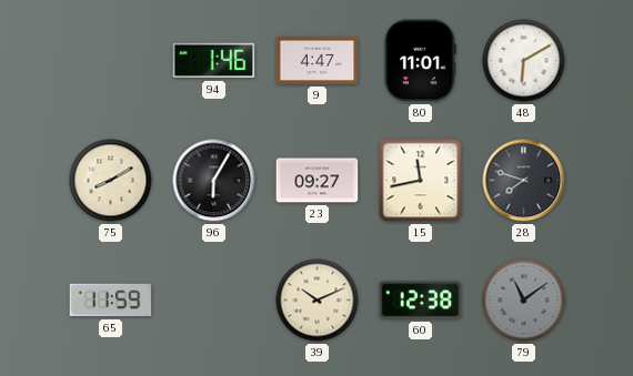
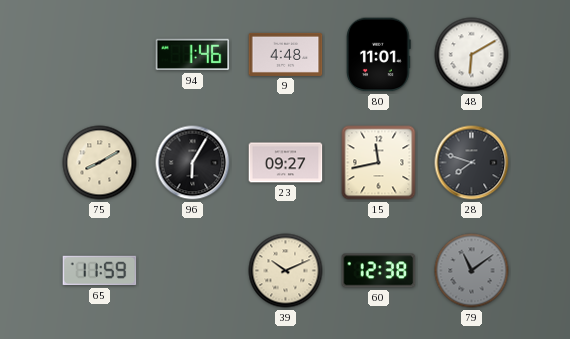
9: 4:47 -> 4:48 (286, 54)
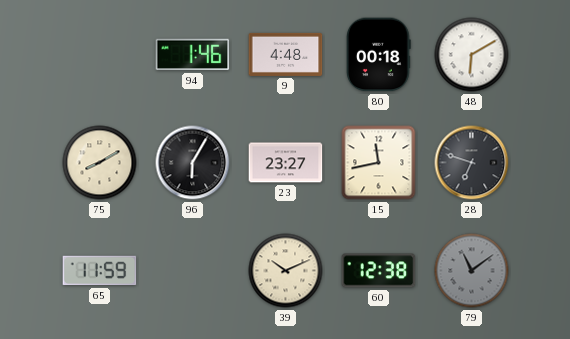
80: 11:01 -> 00:18 (379, 55)
23: 09:27 -> 23:27 (286, 163)
28: 7:48 -> 6:48 (472, 163)
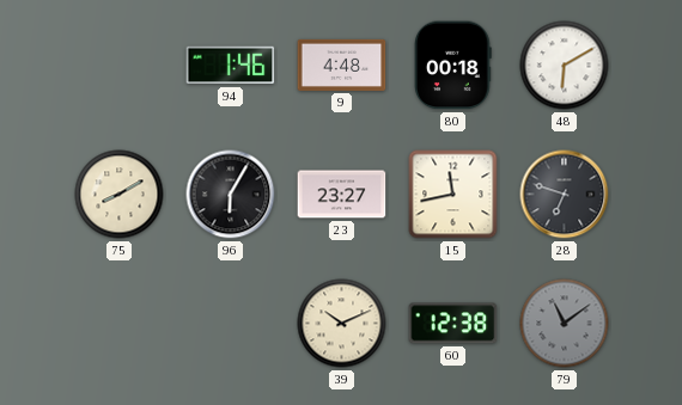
65: 11:59 -> none (100, 271)
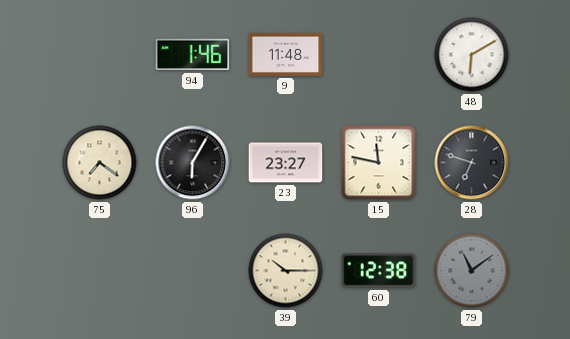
9: 4:48 -> 11:48 (286, 54)
80: 00:18 -> none (453, 66)
75: 8:10 -> 7:21 (100, 163)
15: 11:43 -> 11:47 (379, 163)
39: 10:11 -> 10:15 (286, 271)
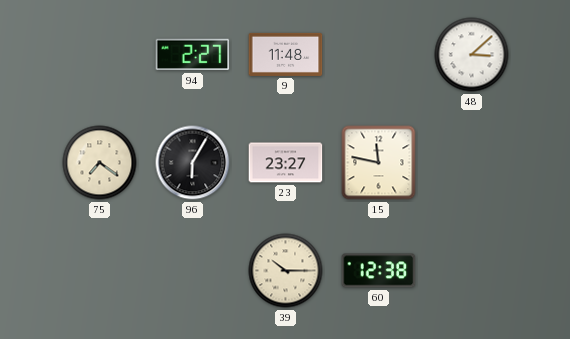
94: 1:46 -> 2:27 (193, 55)
48: 6:10 -> 3:08 (472, 55)
28: 6:48 -> none (472, 163)
79: 11:09 -> none (472, 271)
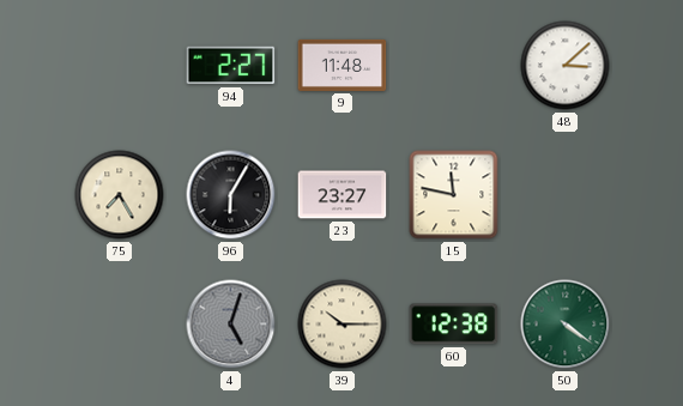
75: 7:21 -> 7:25 (120, 195)
4: none -> 5:03 (231, 325)
50: none -> 4:21 (566, 325)
